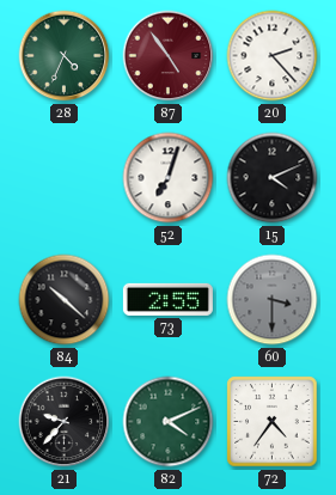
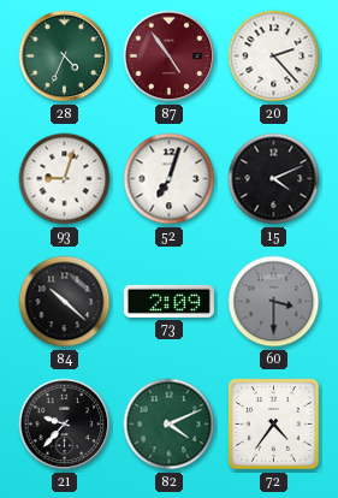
93: none -> 9:03 (65, 179)
73: 2:55 -> 2:09 (168, 301)
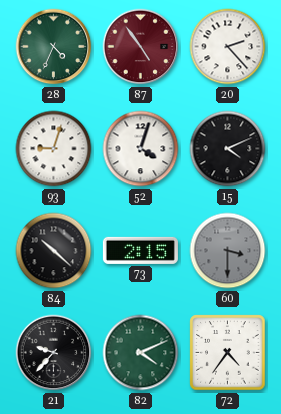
52: 7:03 -> 4:03 (141, 149)
73: 2:09 -> 2:15 (140, 250)
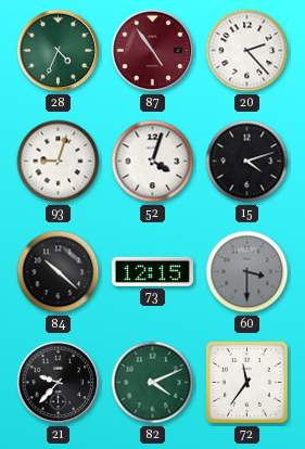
15: 4:11 -> 4:12 (247, 162)
73: 2:15 -> 12:15 (152, 271)
72: 4:36 -> 11:36 (247, 383)
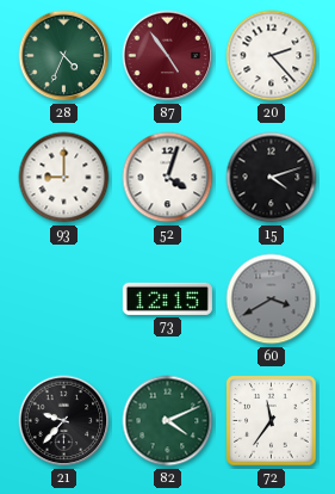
93: 9:03 -> 9:00 (64, 178)
84: 10:22 -> none (59, 272)
60: 3:30 -> 3:40 (272, 300)
